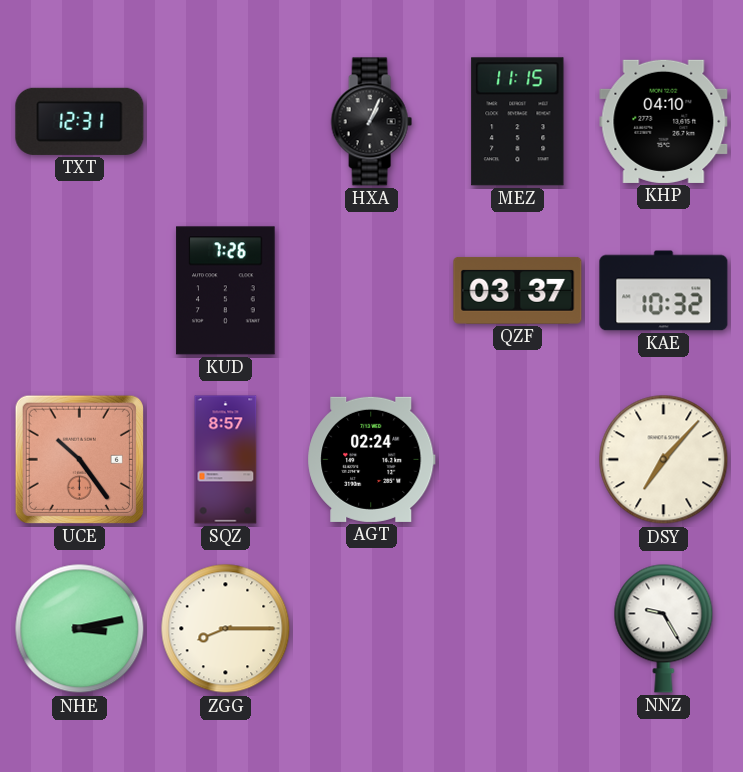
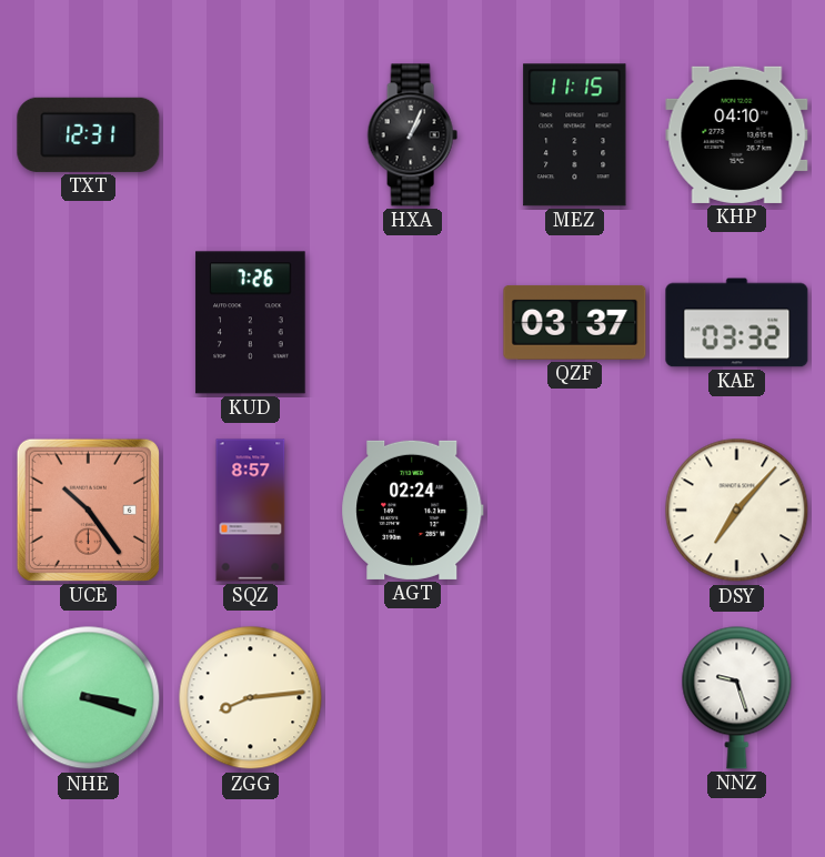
KAE: 10:32 -> 03:32 (737, 323)
NHE: 3:13 -> 3:18 (89, 698)
ZGG: 8:15 -> 8:14 (251, 698)
NNZ: 9:25 -> 9:27 (737, 697)
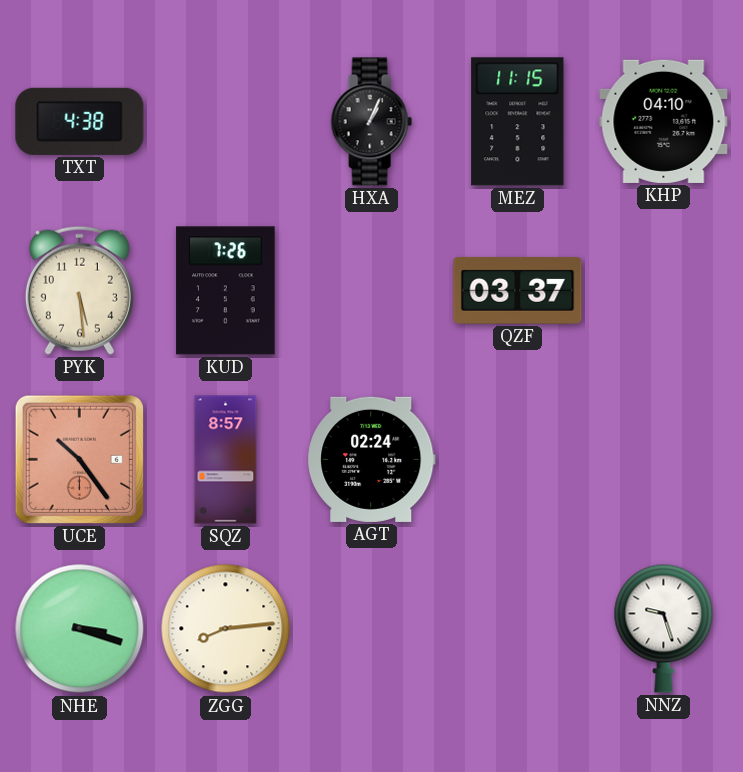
TXT: 12:31 -> 4:38 (80, 121)
PYK: none -> 5:29 (79, 290)
KAE: 03:32 -> none (737, 323)
DSY: 7:07 -> none (737, 511)
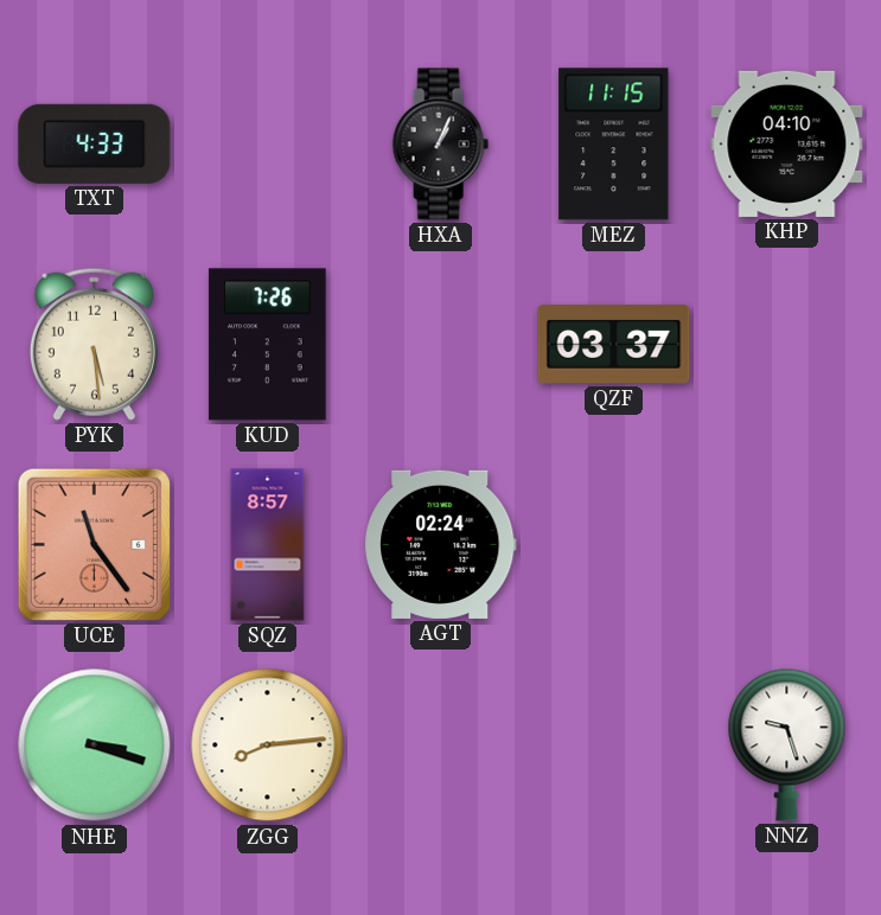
TXT: 4:38 -> 4:33 (95, 143)
UCE: 10:24 -> 11:24 (94, 544)
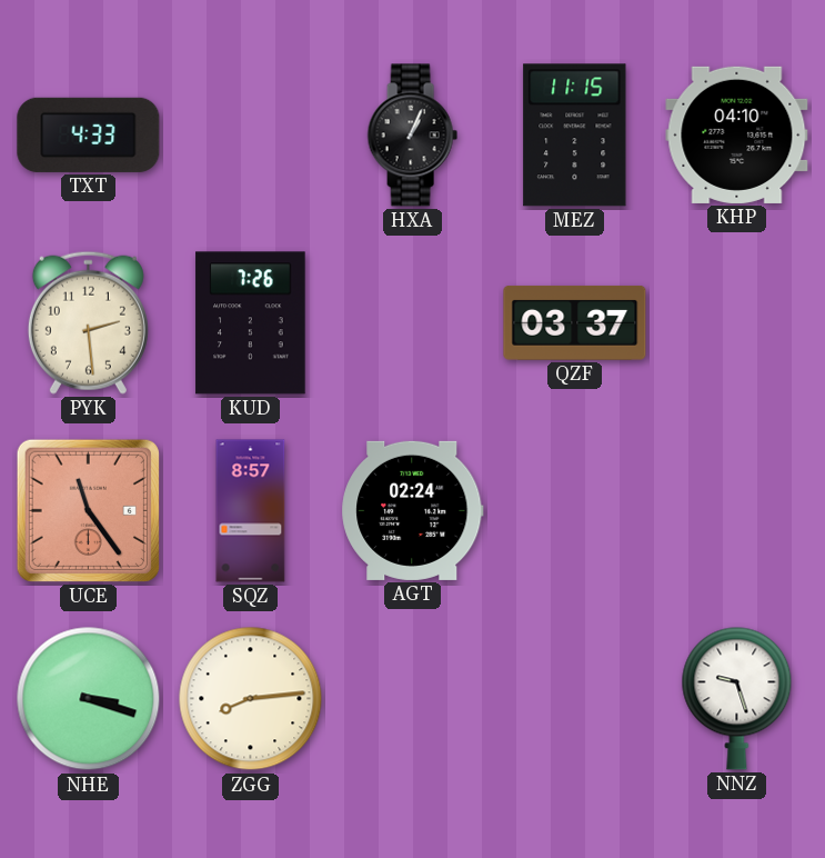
PYK: 5:29 -> 2:29 (88, 322)
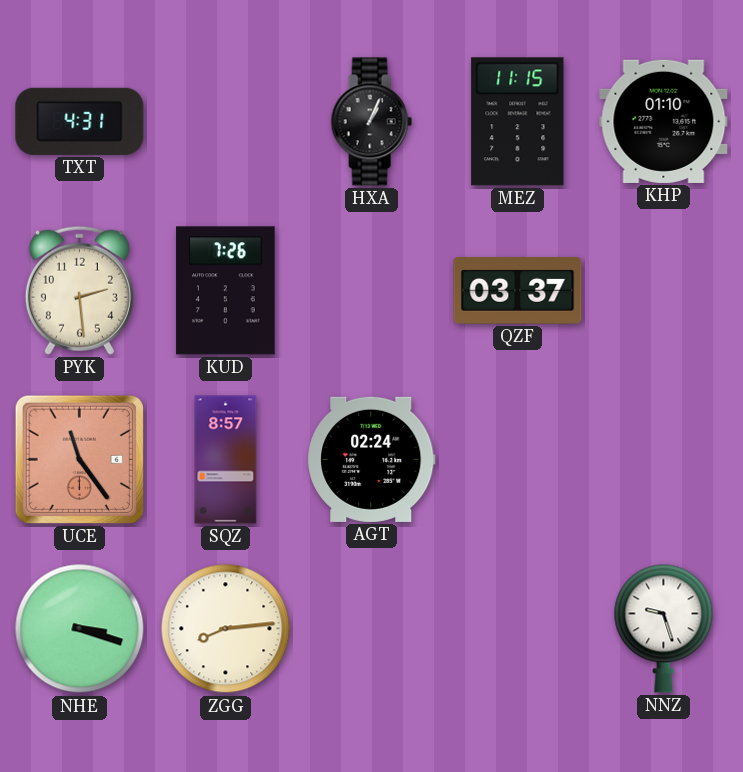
TXT: 4:33 -> 4:31 (80, 121)
KHP: 04:10 -> 01:10 (664, 121)
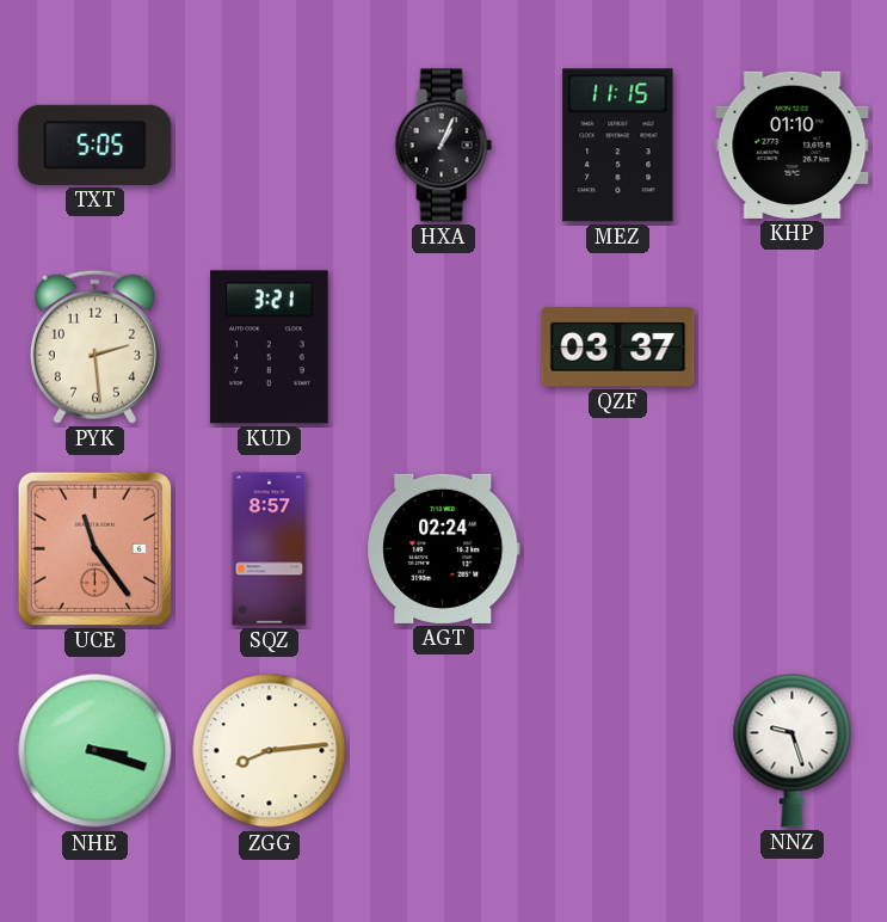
TXT: 4:31 -> 5:05 (96, 145)
KUD: 7:26 -> 3:21 (270, 348)
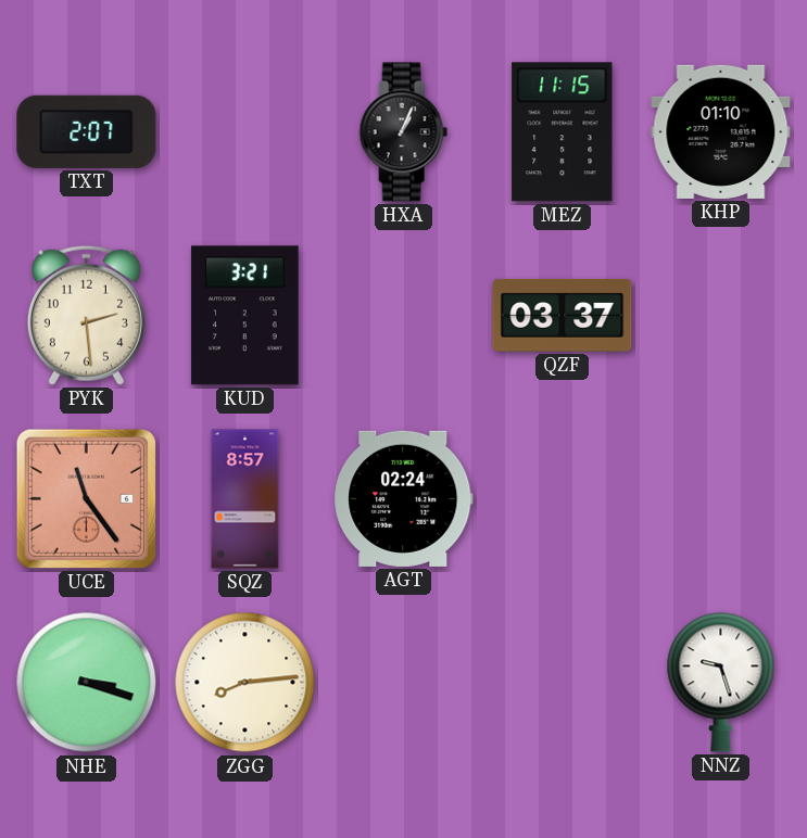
TXT: 5:05 -> 2:07 (87, 131)
